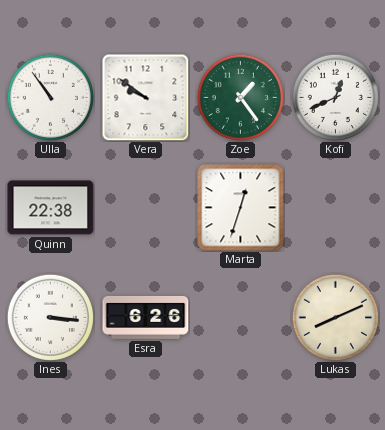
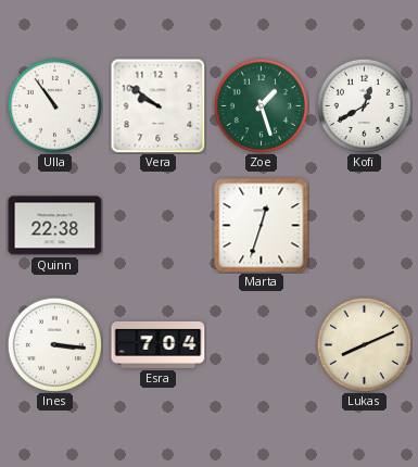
Zoe: 1:24 -> 1:27 (261, 105)
Kofi: 12:41 -> 12:40 (364, 105)
Esra: 6:26 -> 7:04 (159, 345)
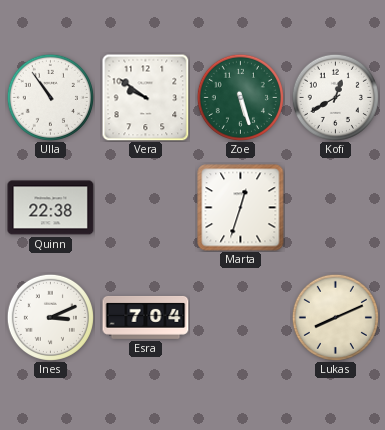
Zoe: 1:27 -> 5:27 (240, 97)
Ines: 3:16 -> 3:11 (50, 317)
